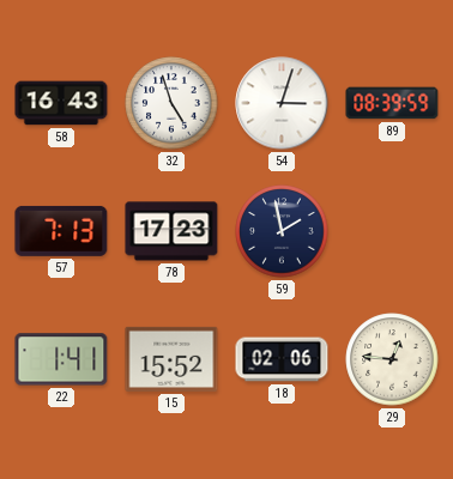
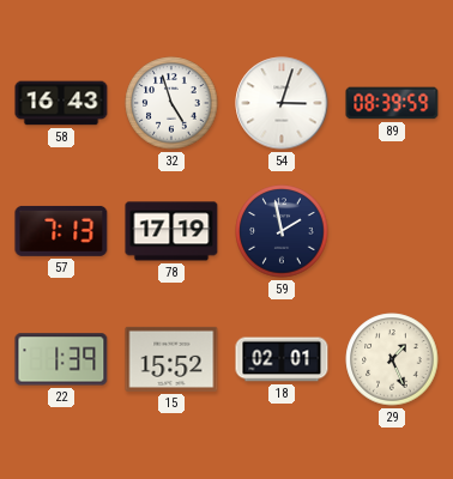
78: 17:23 -> 17:19 (171, 231)
22: 1:41 -> 1:39 (61, 359)
18: 02:06 -> 02:01 (282, 359)
29: 12:46 -> 1:26 (392, 359)
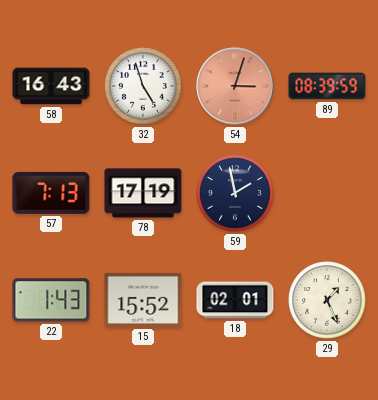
54 dial: white -> salmon (235, 86)
22: 1:39 -> 1:43 (51, 300)
